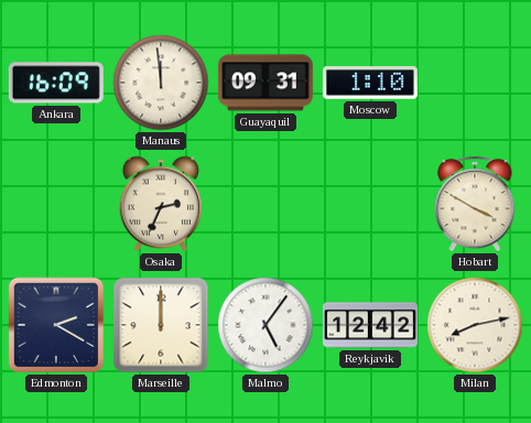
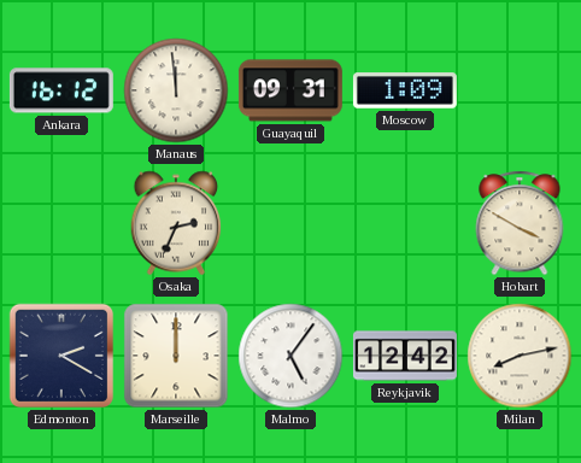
Ankara: 16:09 -> 16:12 (61, 90)
Moscow: 1:10 -> 1:09 (405, 90)
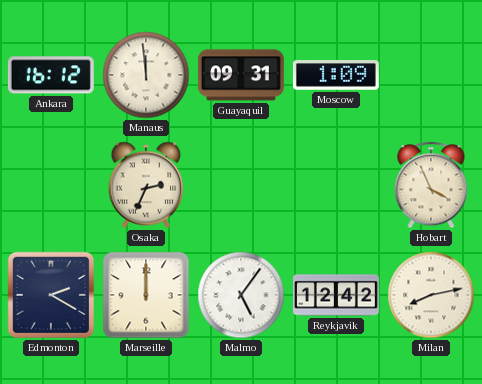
Hobart: 3:50 -> 3:56 (431, 185)
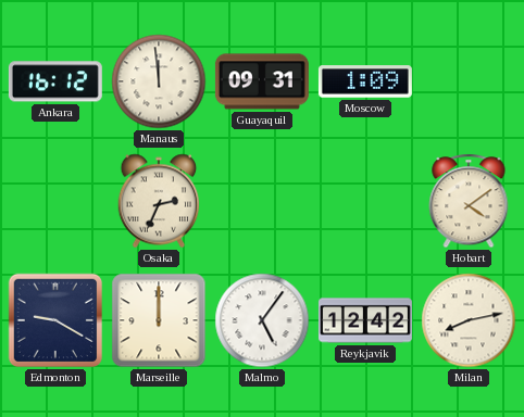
Hobart: 3:56 -> 4:09 (469, 201)
Edmonton: 2:20 -> 9:20 (55, 320)
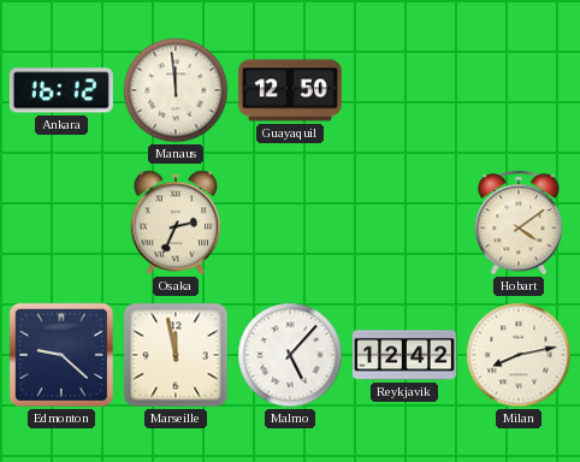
Guayaquil: 09:31 -> 12:50 (290, 90)
Moscow: 1:09 -> none (365, 81)
Edmonton: 9:20 -> 9:22 (61, 355)
Marseille: 12:00 -> 11:58 (176, 355)
Malmo: 5:06 -> 5:07 (290, 355)
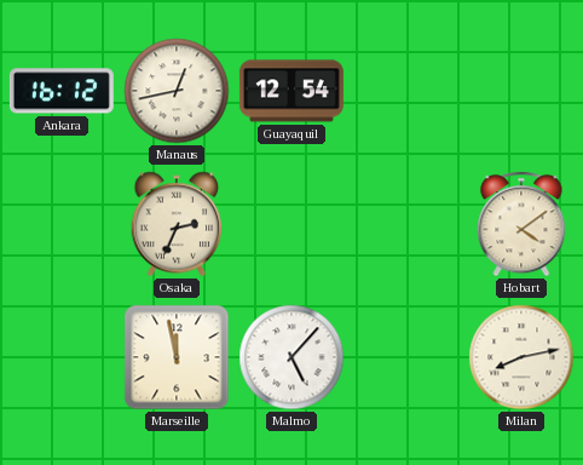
Manaus: 11:59 -> 12:43 (177, 91)
Guayaquil: 12:50 -> 12:54 (291, 91)
Edmonton: 9:22 -> none (61, 355)
Reykjavik: 12:42 -> none (404, 355)
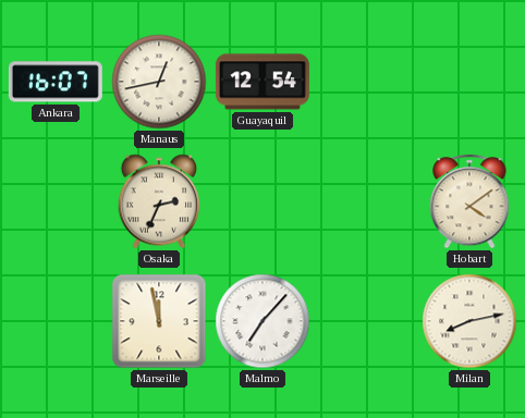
Ankara: 16:12 -> 16:07 (56, 82)
Malmo: 5:07 -> 7:07 (262, 321)
